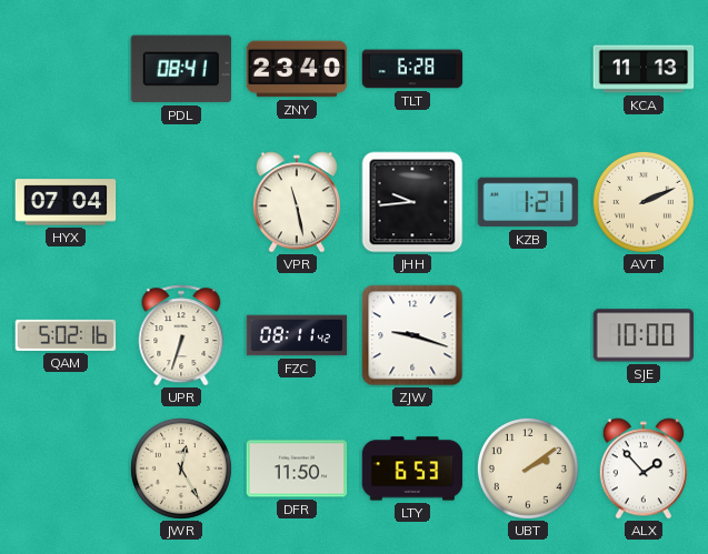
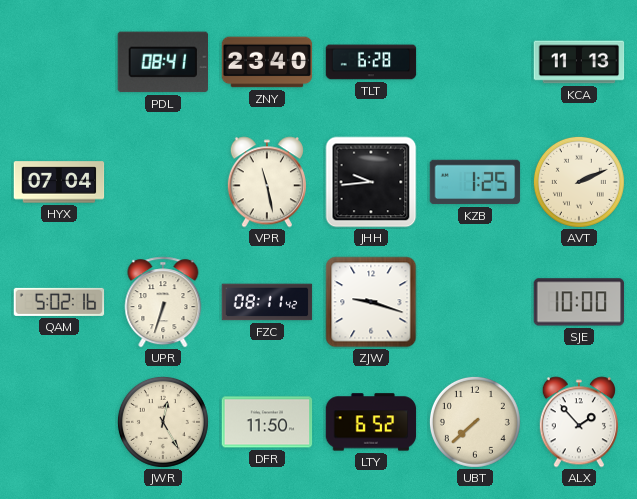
KZB: 1:21 -> 1:25 (475, 182)
LTY: 6:53 -> 6:52 (371, 422)
UBT: 2:09 -> 7:38 (475, 422)
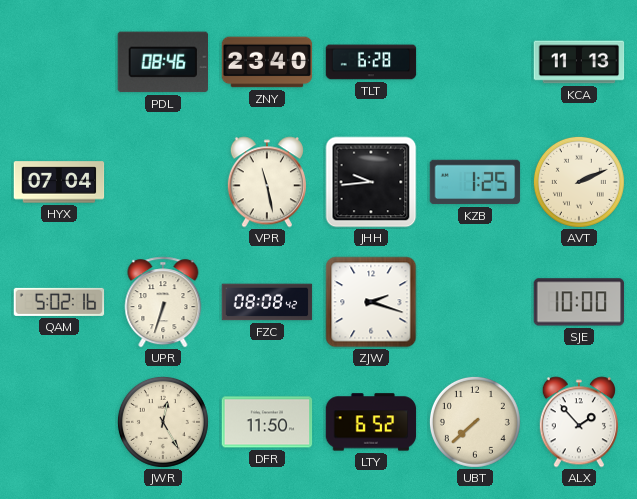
PDL: 08:41 -> 08:46 (162, 62)
FZC: 08:11 -> 08:08 (267, 302)
ZJW: 9:18 -> 2:18 (371, 302)
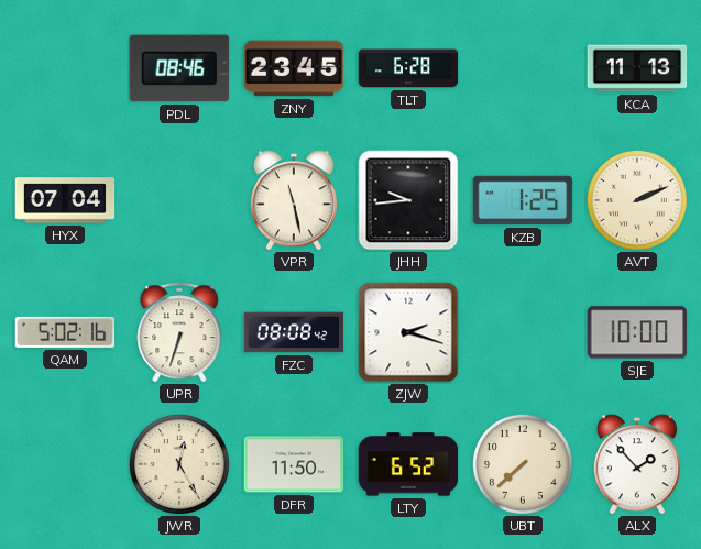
ZNY: 23:40 -> 23:45 (294, 68)
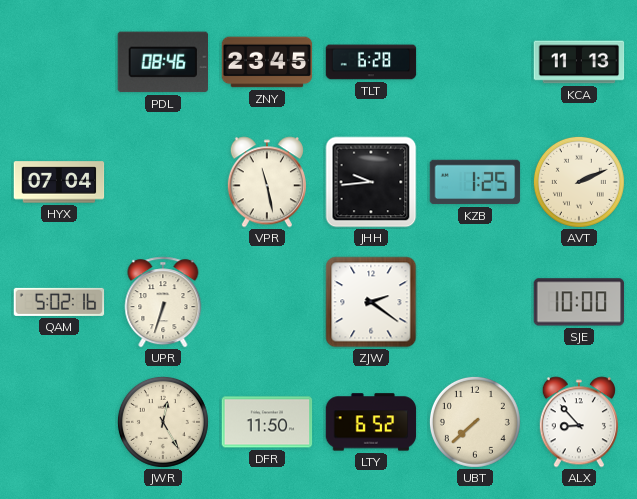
FZC: 08:08 -> none (294, 332)
ZJW: 2:18 -> 2:21 (371, 302)
ALX: 1:53 -> 8:53 (579, 422)
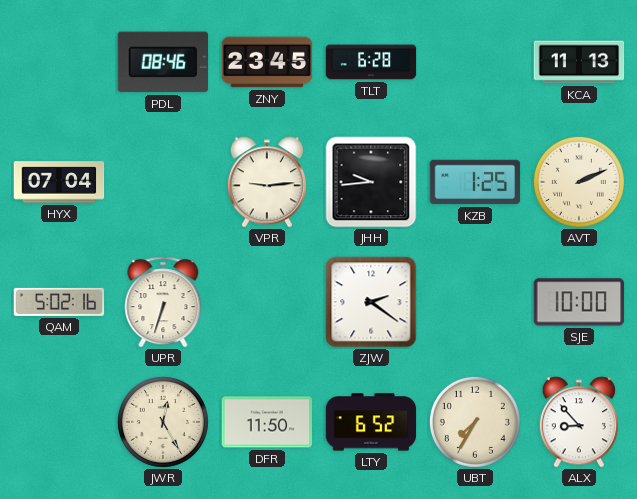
VPR: 11:28 -> 9:14 (267, 182)
UBT: 7:38 -> 7:35 (475, 422)
